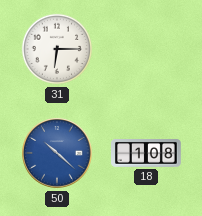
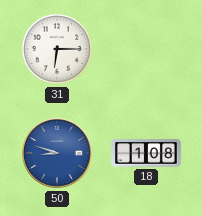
50: 10:22 -> 8:48 (57, 153)
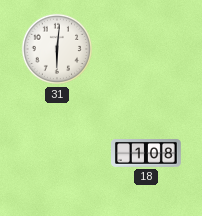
31: 6:15 -> 6:01 (57, 49)
50: 8:48 -> none (57, 153)
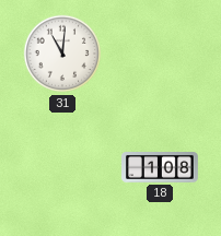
31: 6:01 -> 11:01 (62, 54)
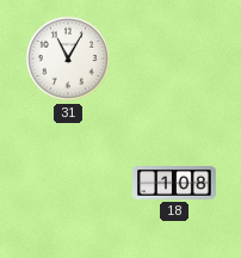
31: 11:01 -> 11:05 (68, 59)
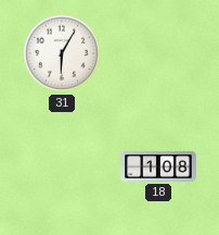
31: 11:05 -> 6:05 (62, 53)
